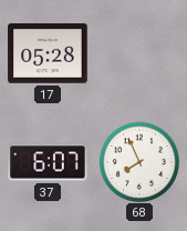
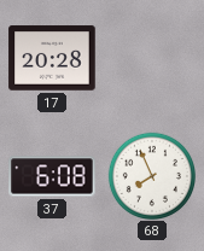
17: 05:28 -> 20:28 (52, 58)
37: 6:07 -> 6:08 (52, 176)
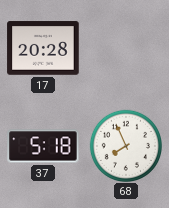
37: 6:08 -> 5:18 (43, 146)
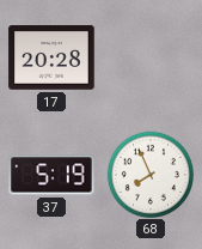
37: 5:18 -> 5:19 (51, 175)
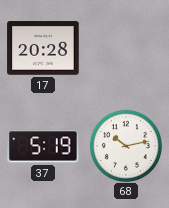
68: 7:56 -> 10:13 (125, 145)
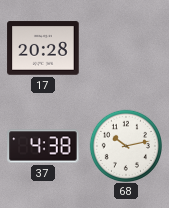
37: 5:19 -> 4:38 (43, 146)
